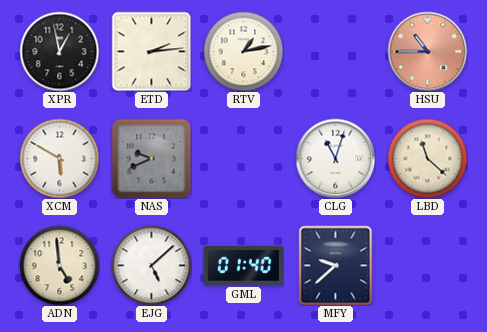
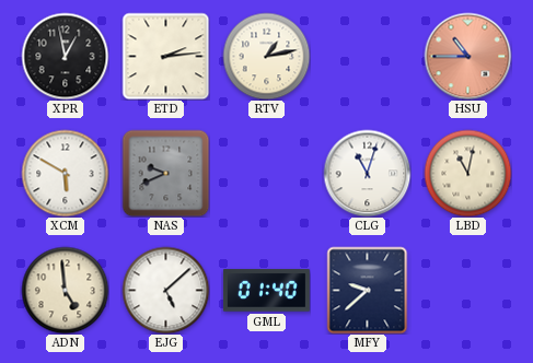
LBD: 11:22 -> 11:02 (467, 173)
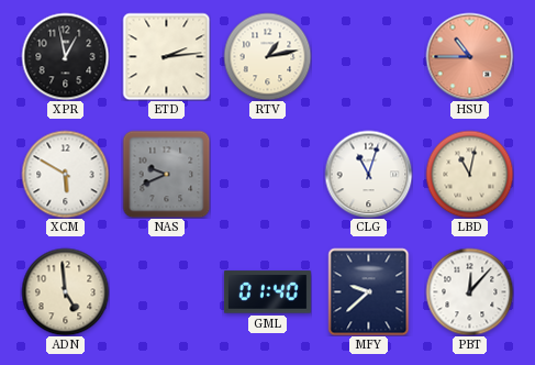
EJG: 5:08 -> none (165, 290)
PBT: none -> 12:07 (469, 291)
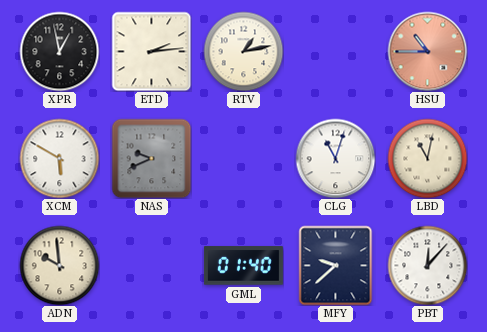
ADN: 4:59 -> 9:59 (59, 265)
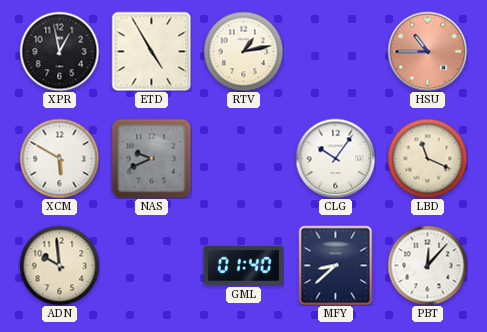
ETD: 2:14 -> 4:55 (151, 51)
CLG: 11:03 -> 10:06 (335, 158)
LBD: 11:02 -> 11:19 (427, 158)
MFY: 9:38 -> 8:38 (336, 265)
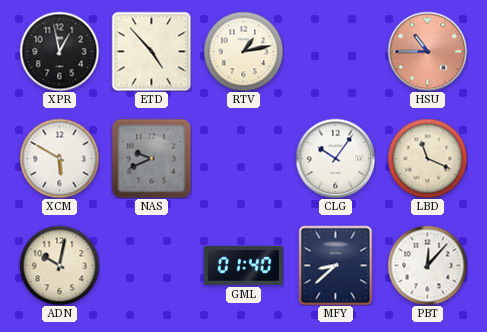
ETD: 4:55 -> 4:53 (151, 51)
ADN: 9:59 -> 10:02 (59, 265)
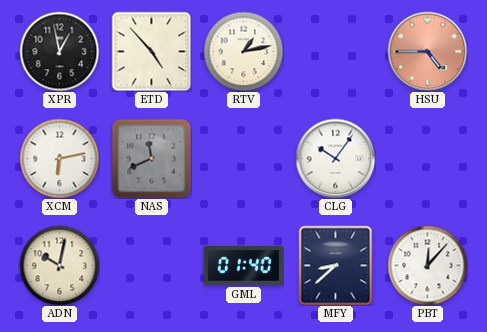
HSU: 10:45 -> 4:45 (427, 51)
XCM: 5:50 -> 6:13 (59, 158)
NAS: 9:41 -> 11:41 (151, 158)
LBD: 11:19 -> none (427, 158)
